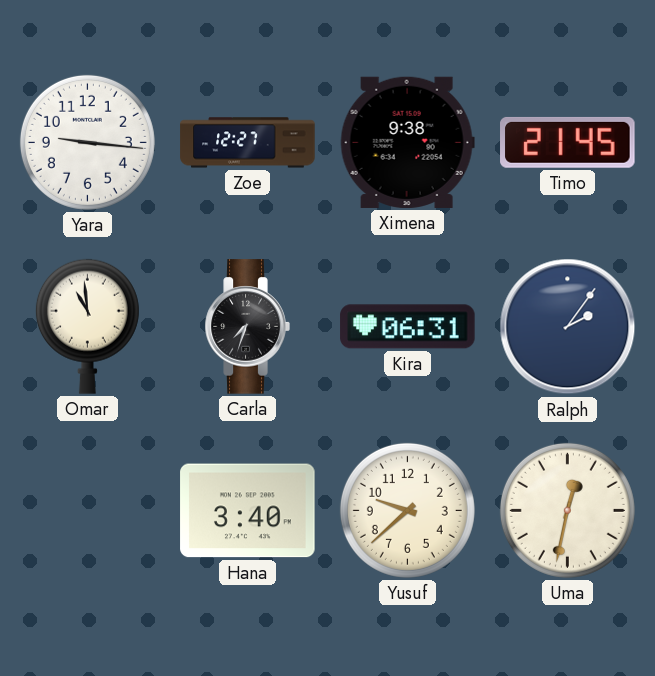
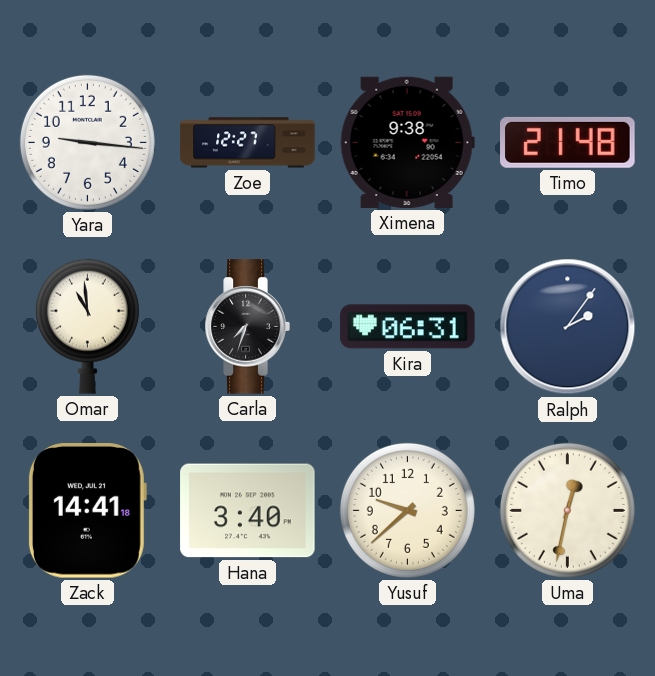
Timo: 21:45 -> 21:48 (568, 142)
Zack: none -> 14:41 (87, 511)
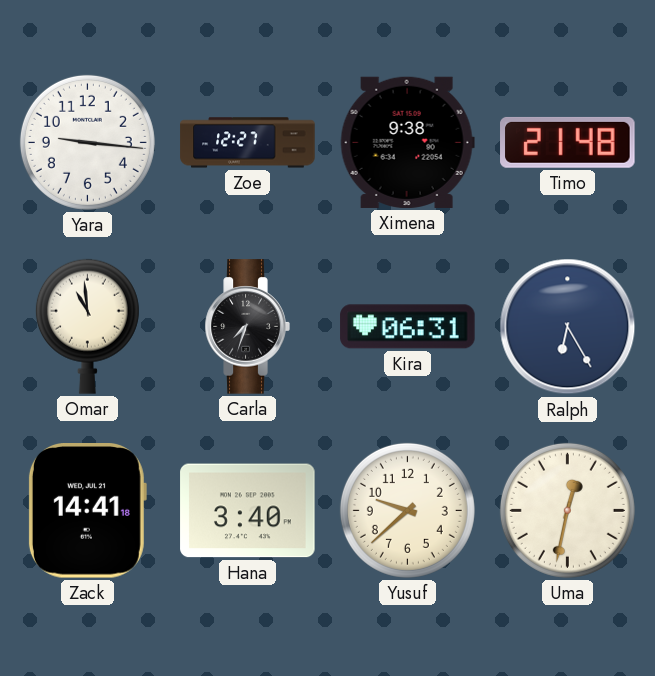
Ralph: 2:06 -> 6:25 (568, 327)
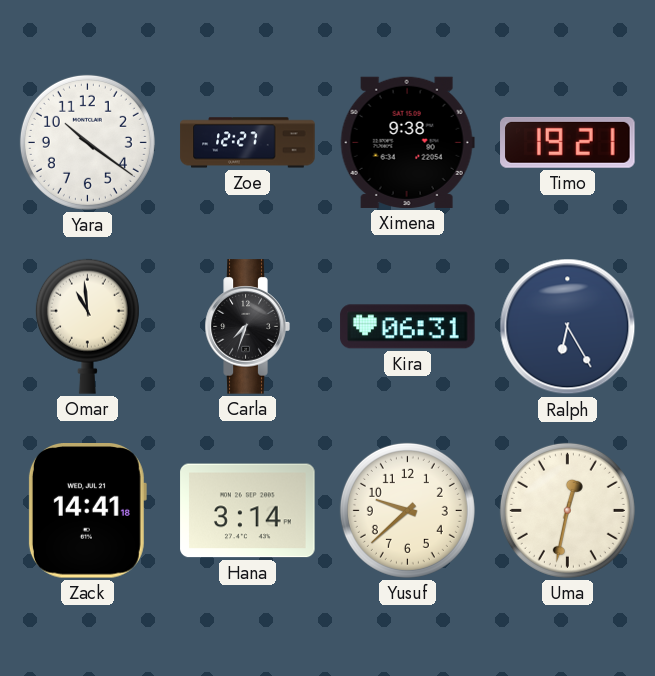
Yara: 9:16 -> 10:21 (87, 142)
Timo: 21:48 -> 19:21 (568, 142)
Hana: 3:40 -> 3:14 (248, 511)
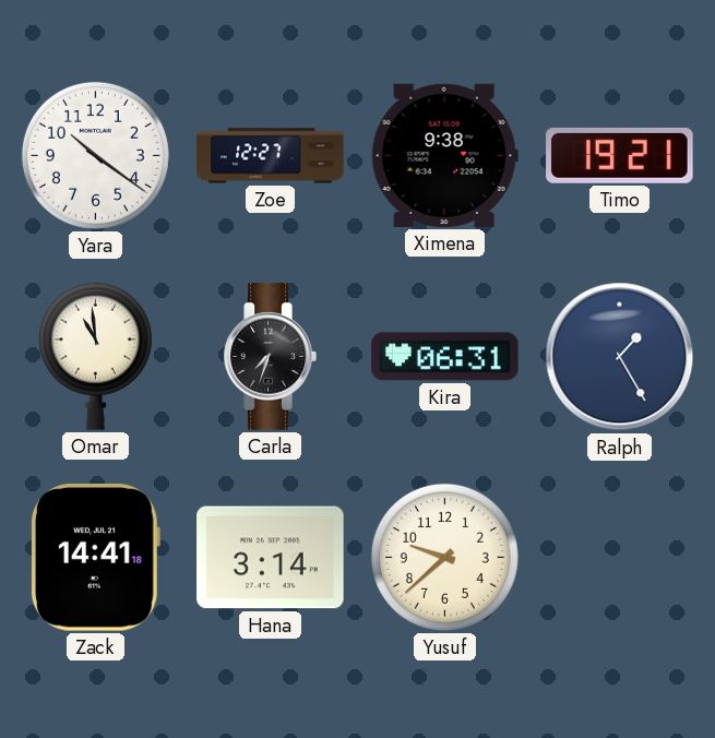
Ralph: 6:25 -> 1:25 (620, 357)
Uma: 12:32 -> none (567, 510)
